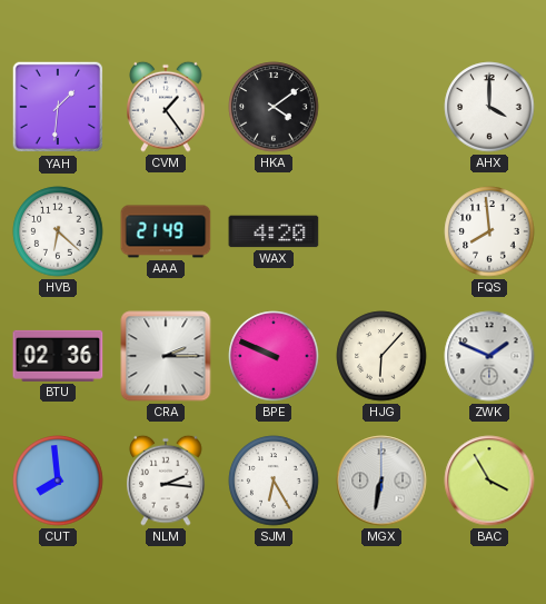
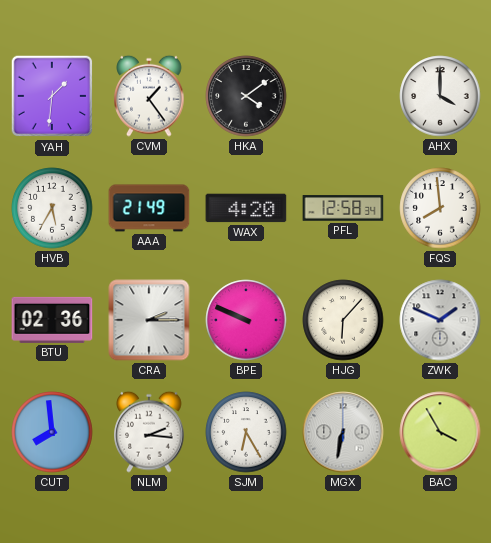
HVB: 6:22 -> 5:35 (52, 208)
PFL: none -> 12:58 (343, 208)
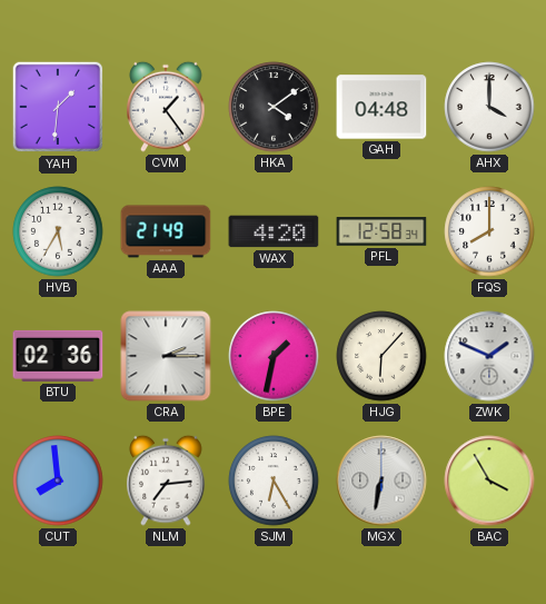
GAH: none -> 04:48 (381, 107)
FQS: 7:59 -> 8:00 (489, 231)
BPE: 9:49 -> 1:32 (274, 356)
NLM: 2:16 -> 7:14 (166, 481)
